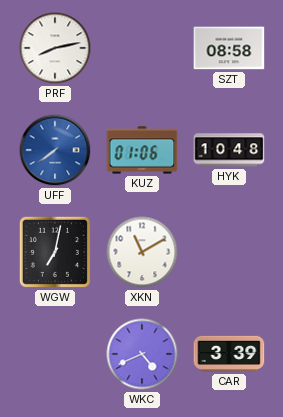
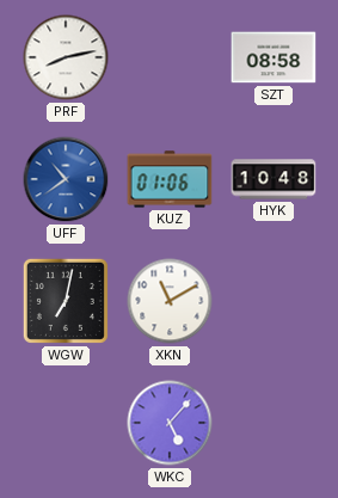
UFF: 7:39 -> 10:39 (66, 179)
WKC: 4:41 -> 5:07 (170, 423)
CAR: 3:39 -> none (229, 354)
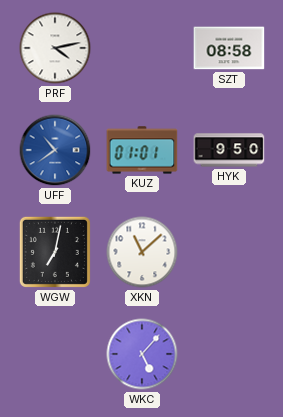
PRF: 8:13 -> 4:13 (55, 48)
KUZ: 01:06 -> 01:01 (142, 150)
HYK: 10:48 -> 9:50 (229, 150)
XKN: 11:10 -> 11:08 (142, 252)
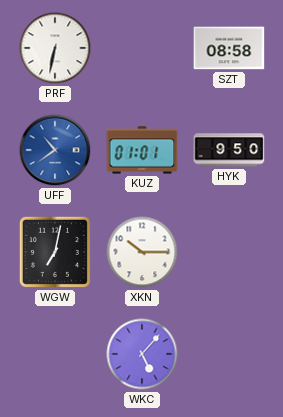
PRF: 4:13 -> 6:32 (55, 48)
XKN: 11:08 -> 10:15 (142, 252)
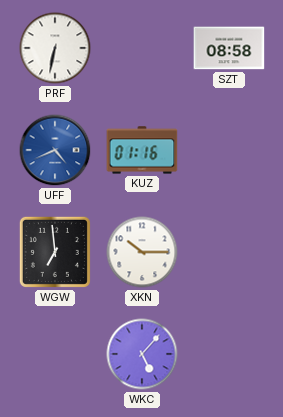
UFF: 10:39 -> 4:41 (55, 150)
KUZ: 01:01 -> 01:16 (142, 150)
HYK: 9:50 -> none (229, 150)
WGW: 7:02 -> 6:59 (55, 252)
